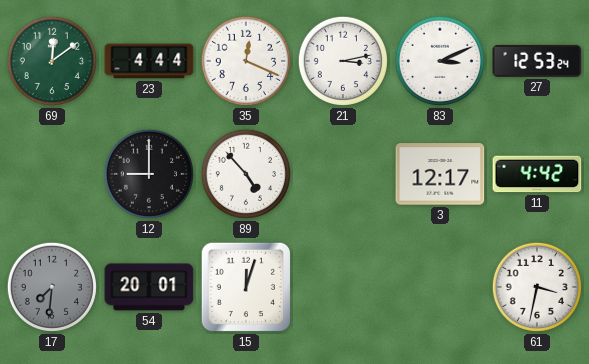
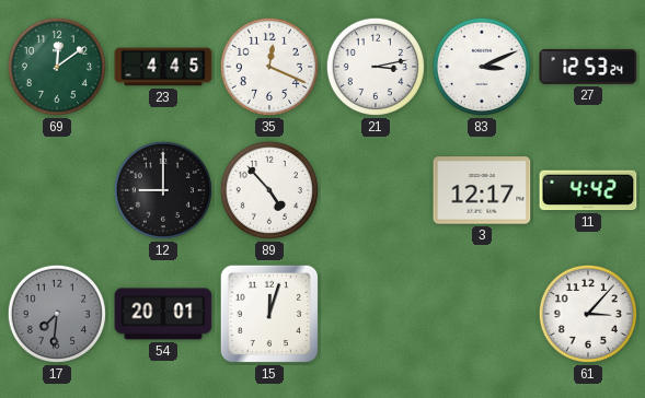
23: 4:44 -> 4:45 (163, 67)
61: 3:32 -> 3:07 (588, 314)
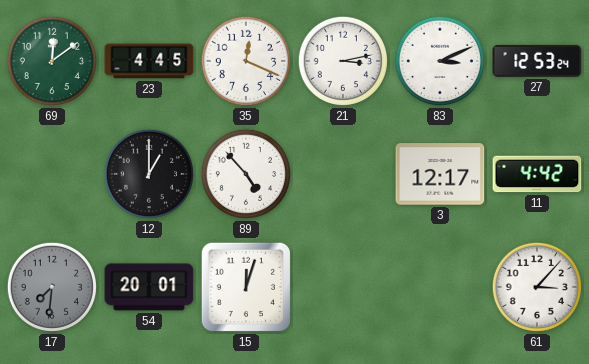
12: 9:00 -> 1:00 (149, 174)
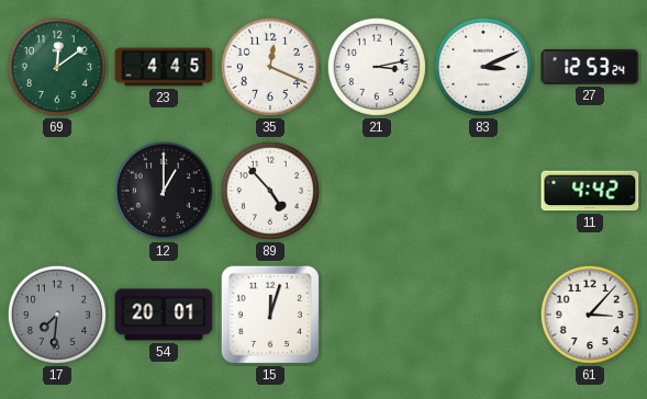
3: 12:17 -> none (440, 174)
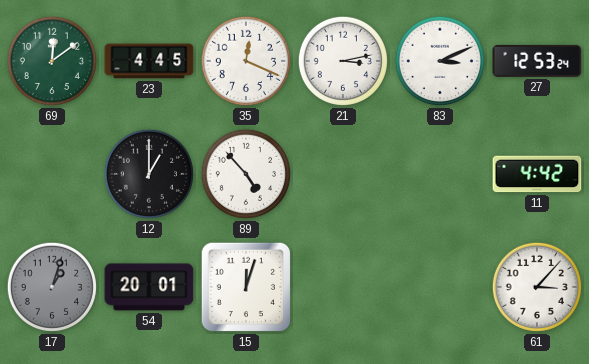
17: 7:31 -> 1:03 (52, 287)
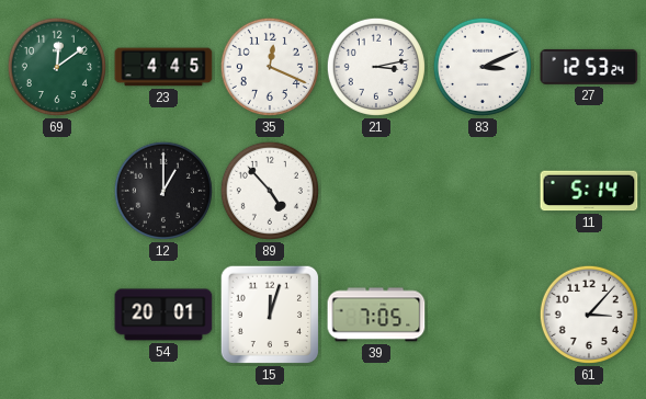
11: 4:42 -> 5:14 (589, 191)
17: 1:03 -> none (52, 287)
39: none -> 7:05 (376, 315)
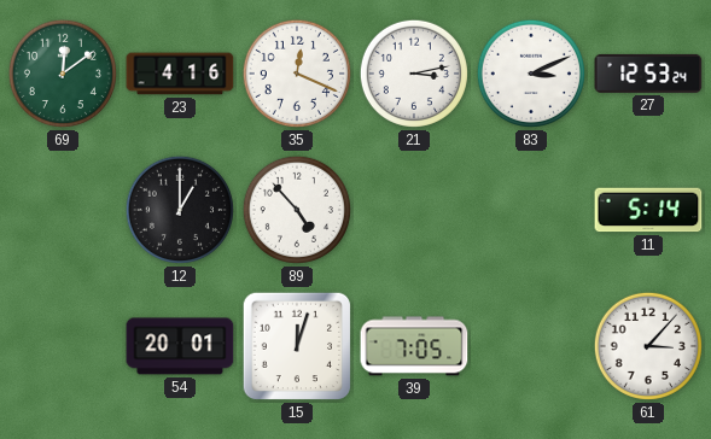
23: 4:45 -> 4:16 (180, 74)
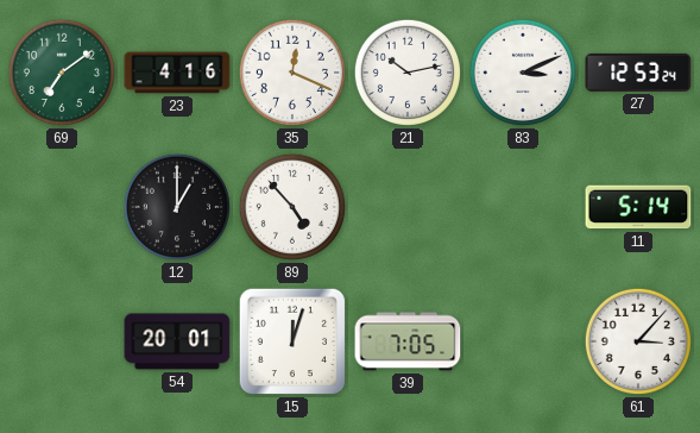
69: 12:09 -> 7:09 (62, 73)
21: 3:13 -> 10:13 (408, 73)
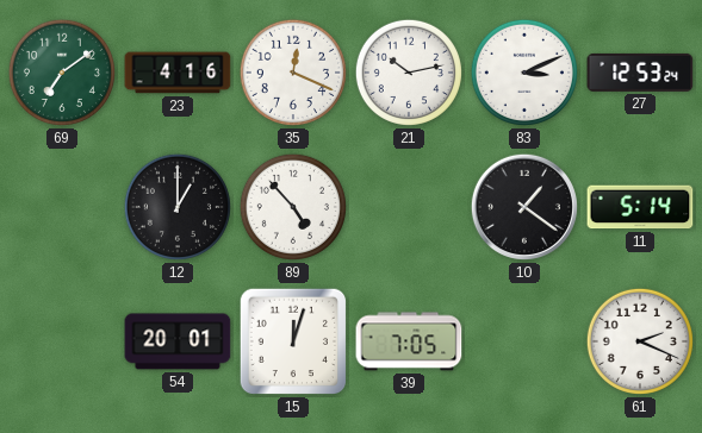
10: none -> 1:21 (524, 207)
61: 3:07 -> 2:19 (640, 341)
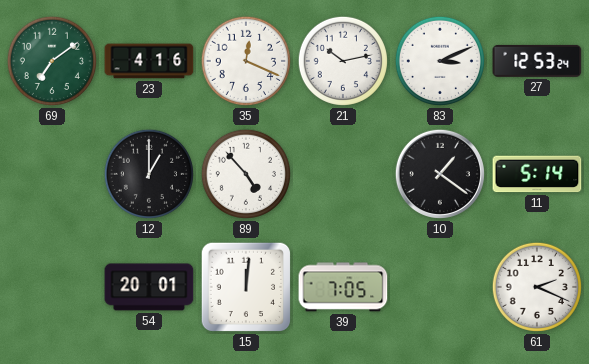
15: 12:03 -> 12:01 (246, 287)
